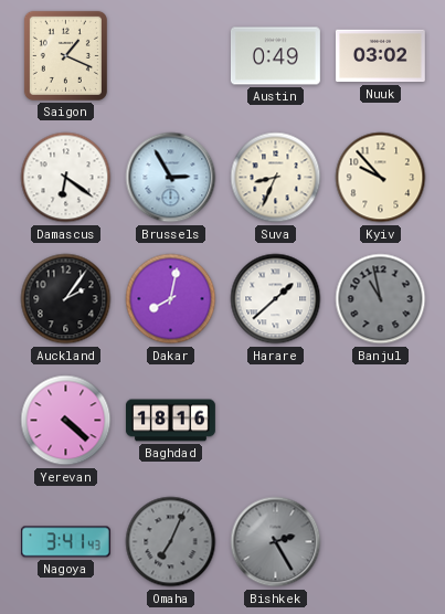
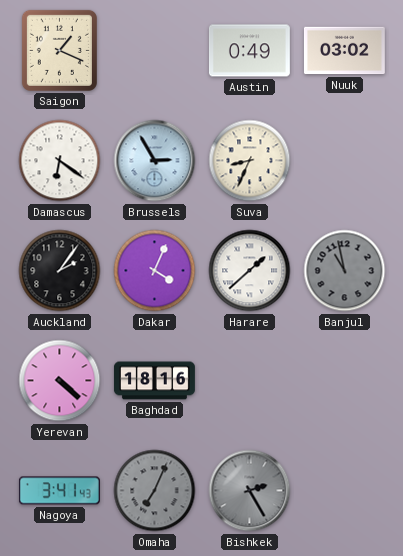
Kyiv: 9:53 -> none (381, 178)
Dakar: 8:02 -> 4:04 (155, 271)
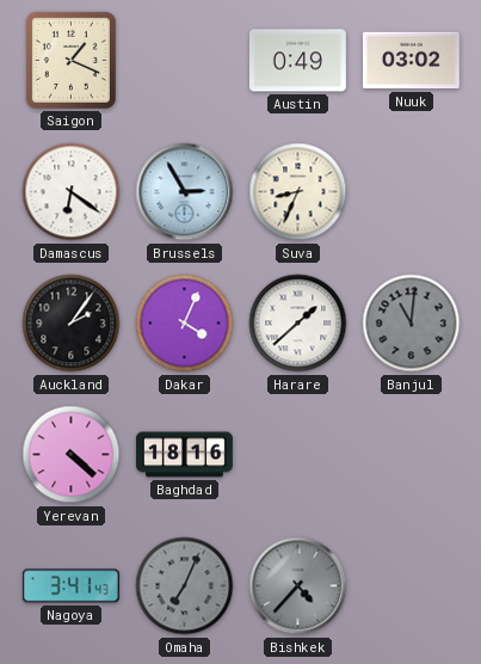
Banjul: 10:58 -> 11:01 (412, 324)
Bishkek: 2:25 -> 4:37 (298, 586)
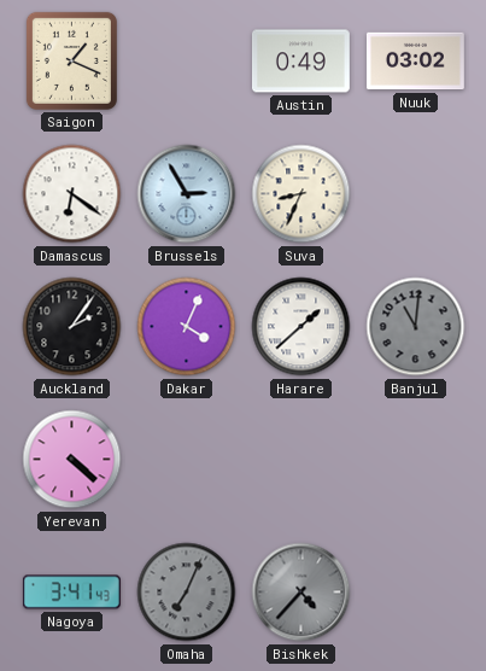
Baghdad: 18:16 -> none (184, 455)
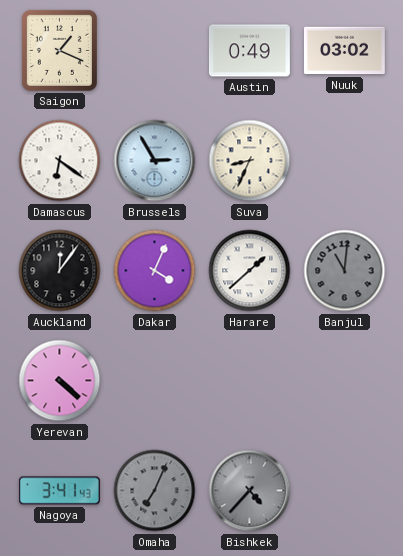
Auckland: 2:06 -> 12:06 (60, 271)
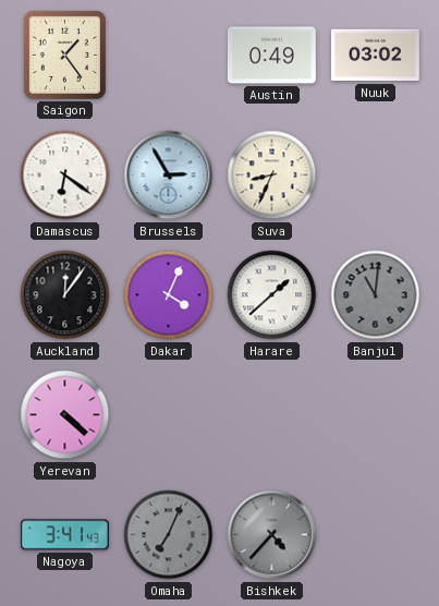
Saigon: 1:19 -> 1:24 (64, 54)
